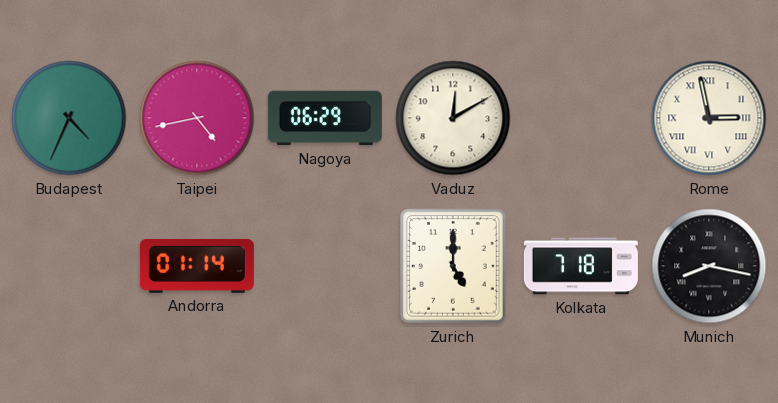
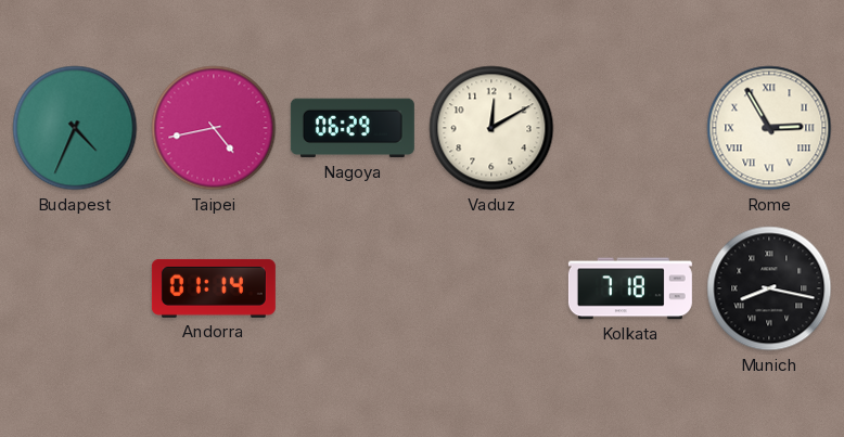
Rome: 2:58 -> 2:55 (769, 128)
Zurich: 5:00 -> none (453, 266)
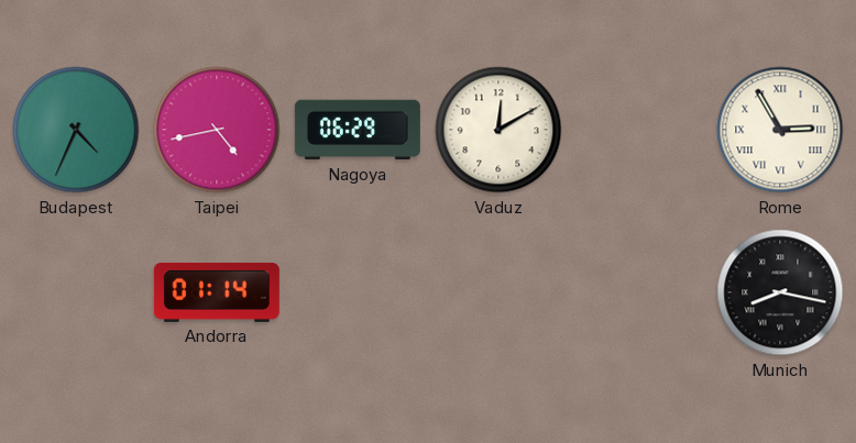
Kolkata: 7:18 -> none (630, 288)
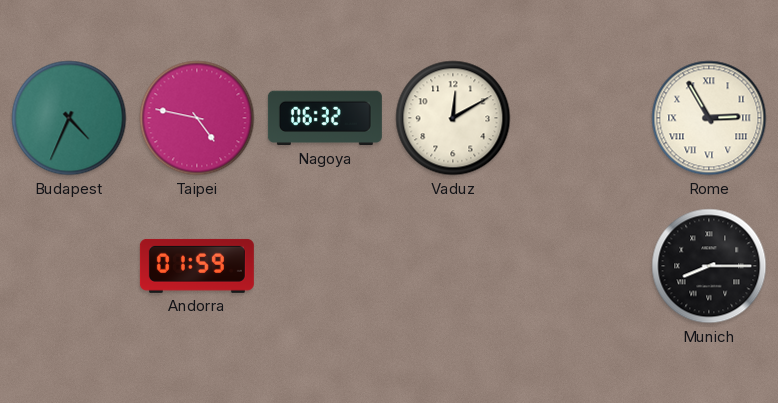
Taipei: 4:43 -> 4:47 (197, 118)
Nagoya: 06:29 -> 06:32 (325, 118)
Andorra: 01:14 -> 01:59 (197, 266)
Munich: 8:17 -> 8:15 (709, 266)
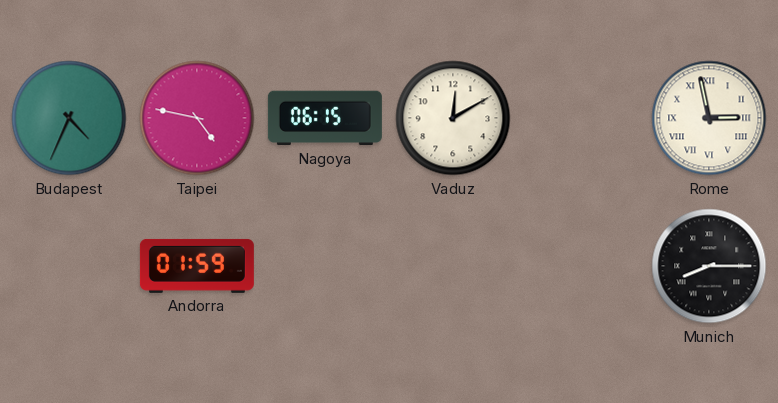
Nagoya: 06:32 -> 06:15 (325, 118)
Rome: 2:55 -> 2:58 (709, 118)
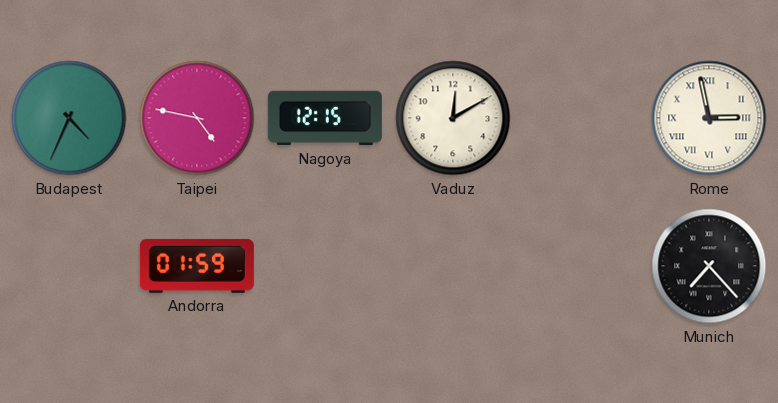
Nagoya: 06:15 -> 12:15 (325, 118)
Munich: 8:15 -> 7:23 (709, 266)
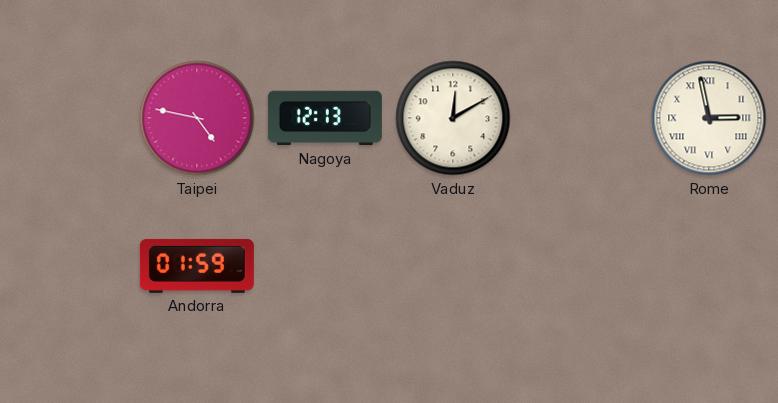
Budapest: 4:34 -> none (69, 118)
Nagoya: 12:15 -> 12:13 (325, 118)
Munich: 7:23 -> none (709, 266)
